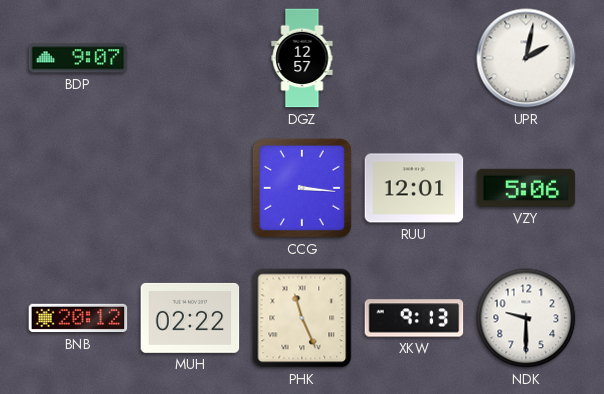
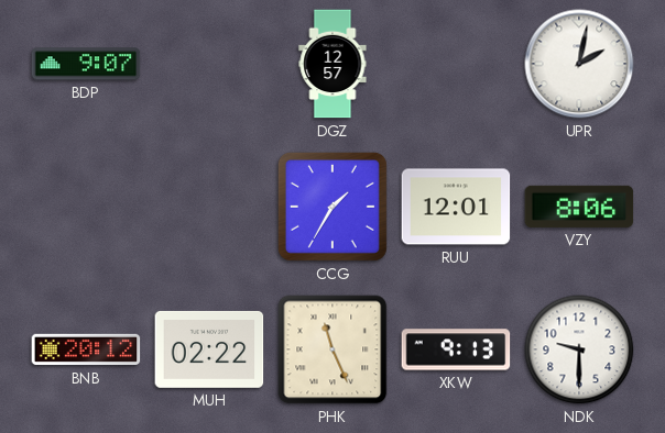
CCG: 3:16 -> 1:35 (332, 207)
VZY: 5:06 -> 8:06 (579, 207)
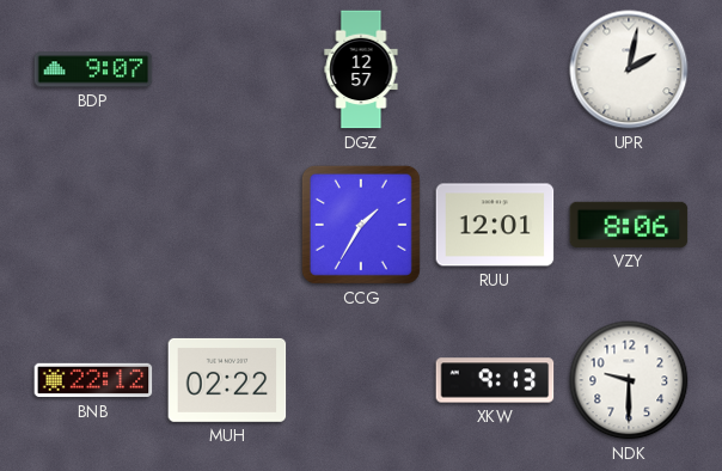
BNB: 20:12 -> 22:12 (93, 380)
PHK: 11:26 -> none (332, 349)
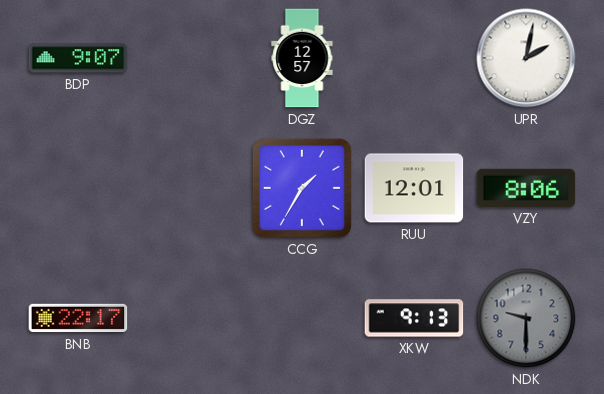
BNB: 22:12 -> 22:17 (78, 318)
MUH: 02:22 -> none (227, 380)
NDK dial: white -> grey (526, 318)
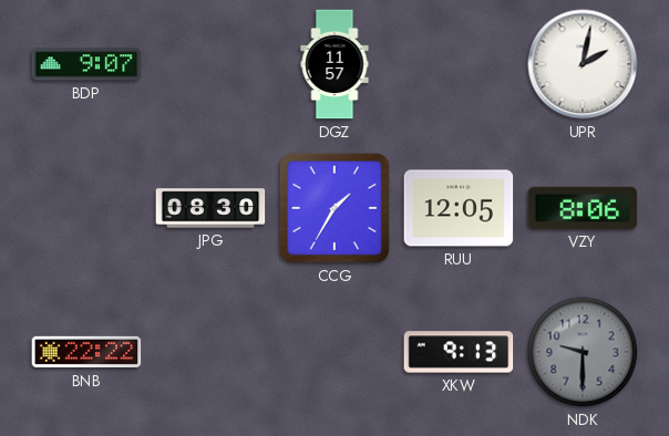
DGZ: 12:57 -> 11:57 (334, 64)
JPG: none -> 08:30 (210, 208)
RUU: 12:01 -> 12:05 (459, 208)
BNB: 22:17 -> 22:22 (86, 352)
